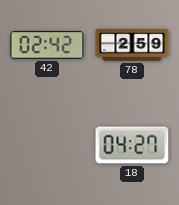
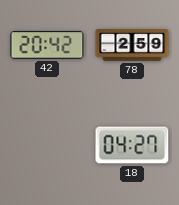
42: 02:42 -> 20:42 (47, 45)
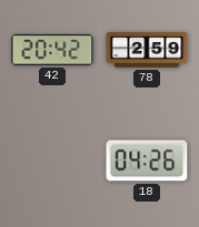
18: 04:27 -> 04:26 (147, 161)
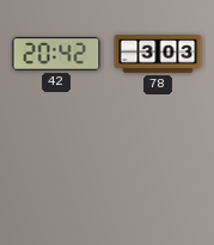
78: 2:59 -> 3:03 (158, 54)
18: 04:26 -> none (147, 161)
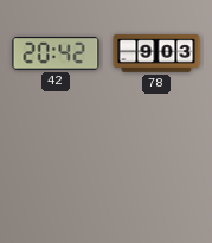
78: 3:03 -> 9:03 (156, 53)
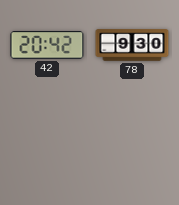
78: 9:03 -> 9:30 (132, 45)
